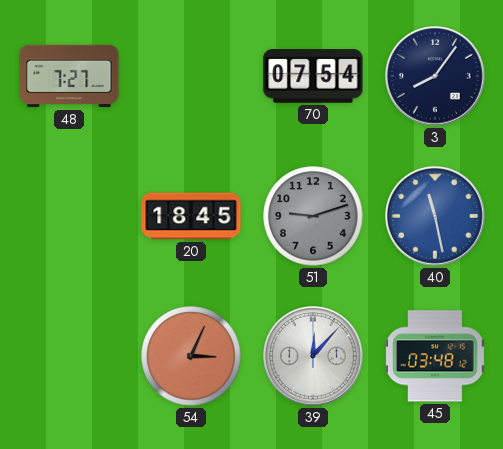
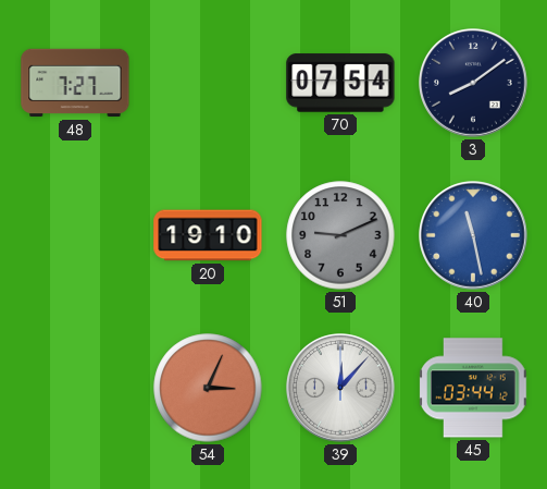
3: 8:06 -> 8:09 (474, 84)
20: 18:45 -> 19:10 (208, 235)
51: 9:12 -> 9:11 (340, 235)
45: 03:48 -> 03:44 (473, 388)
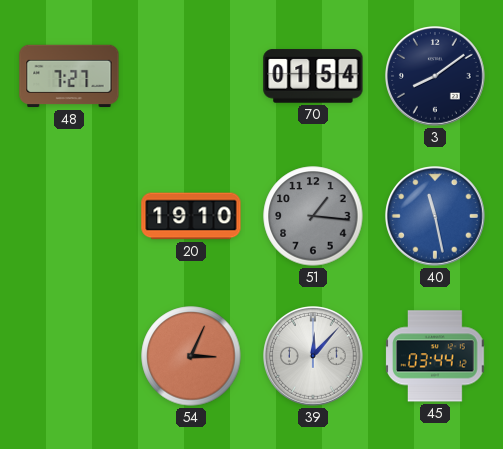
70: 07:54 -> 01:54 (313, 76)
51: 9:11 -> 1:16 (313, 216)
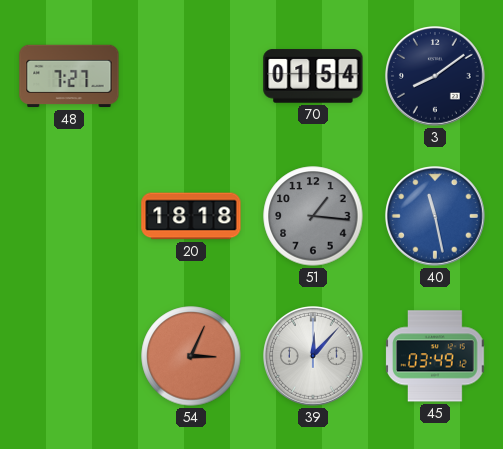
20: 19:10 -> 18:18 (191, 216)
45: 03:44 -> 03:49 (435, 356)
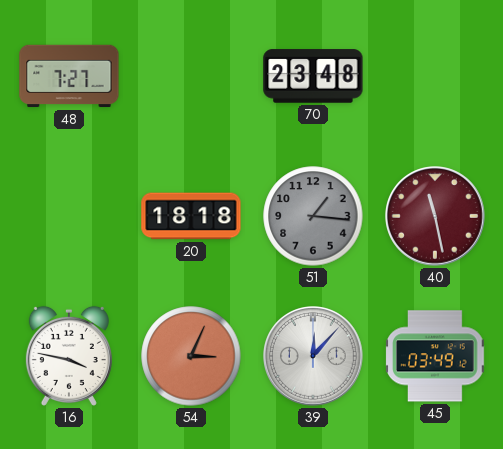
70: 01:54 -> 23:48 (313, 76)
3: 8:09 -> none (436, 77)
40 dial: blue -> burgundy (436, 217)
16: none -> 3:47 (69, 356)
